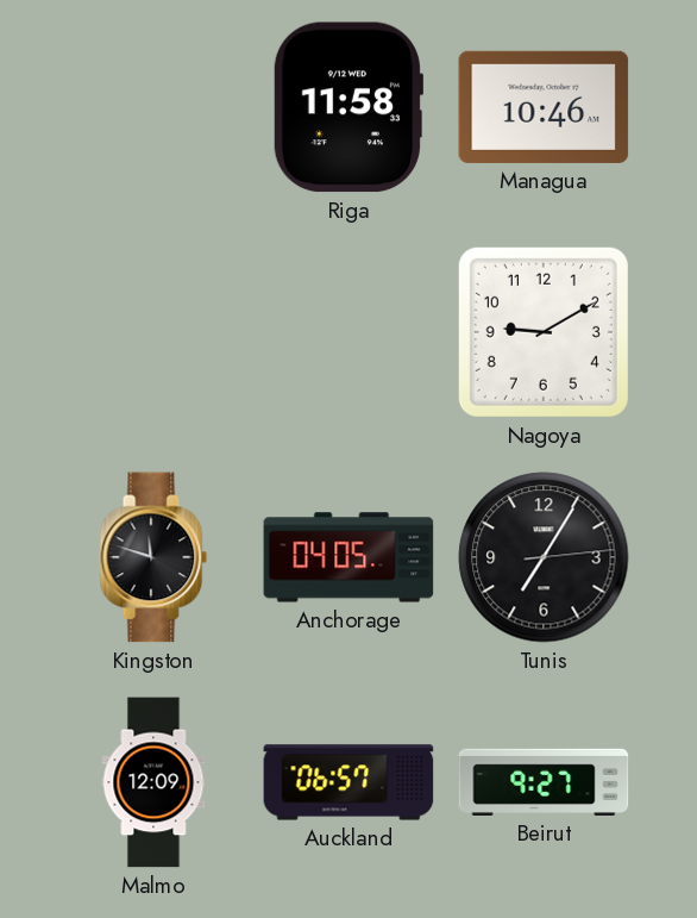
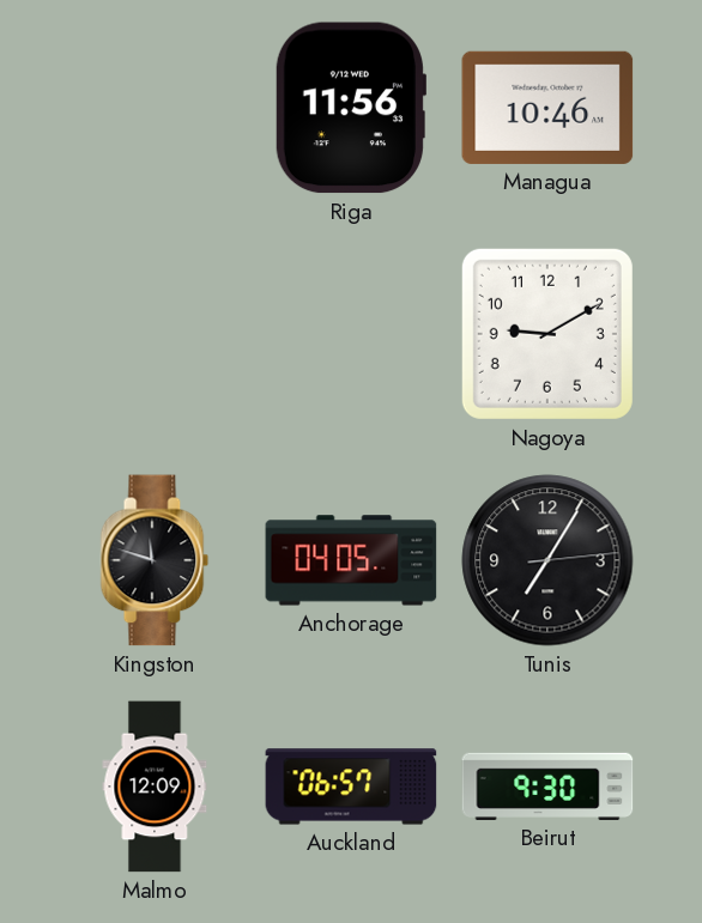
Riga: 11:58 -> 11:56 (350, 108)
Beirut: 9:27 -> 9:30 (547, 787)
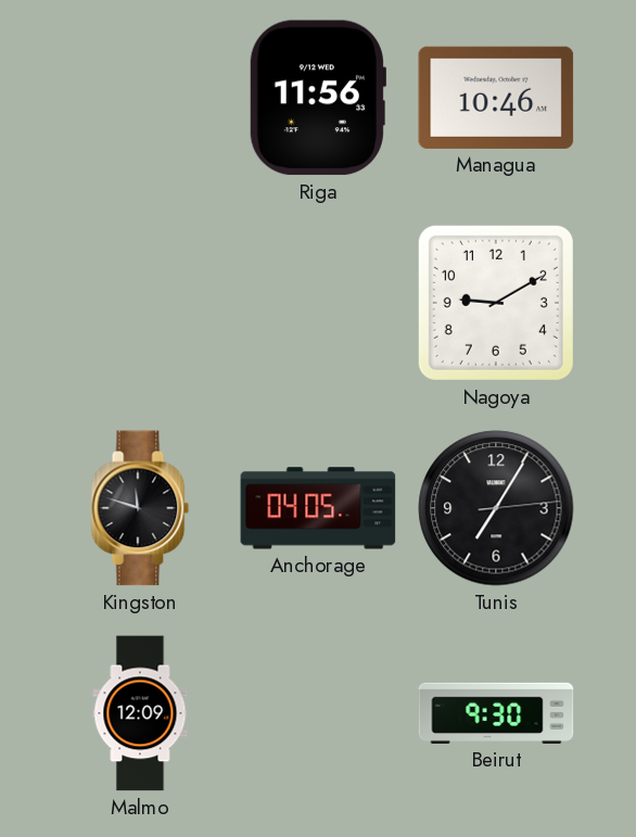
Auckland: 06:57 -> none (351, 787)
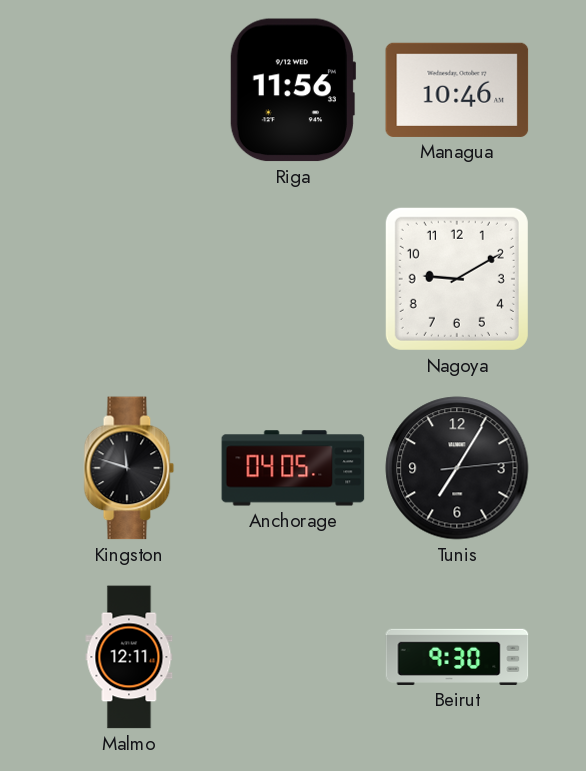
Malmo: 12:09 -> 12:11 (129, 657)
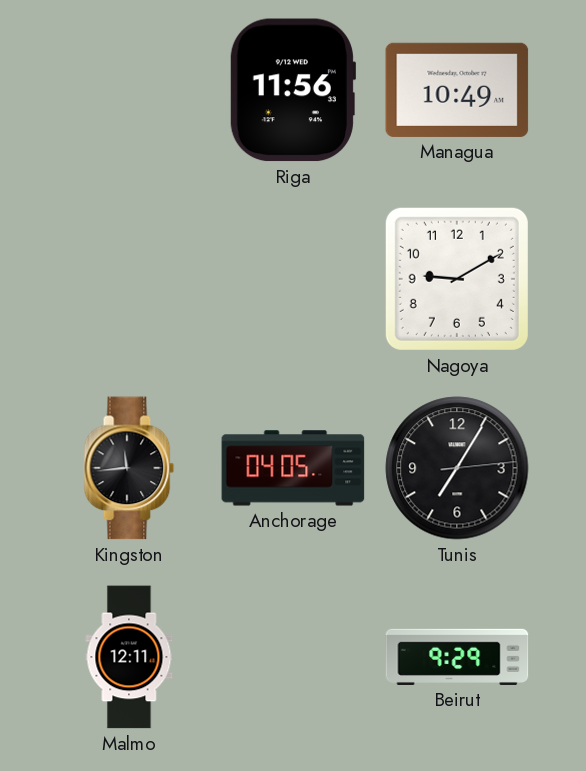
Managua: 10:46 -> 10:49 (457, 90)
Kingston: 11:48 -> 11:44 (129, 468)
Beirut: 9:30 -> 9:29 (457, 657)
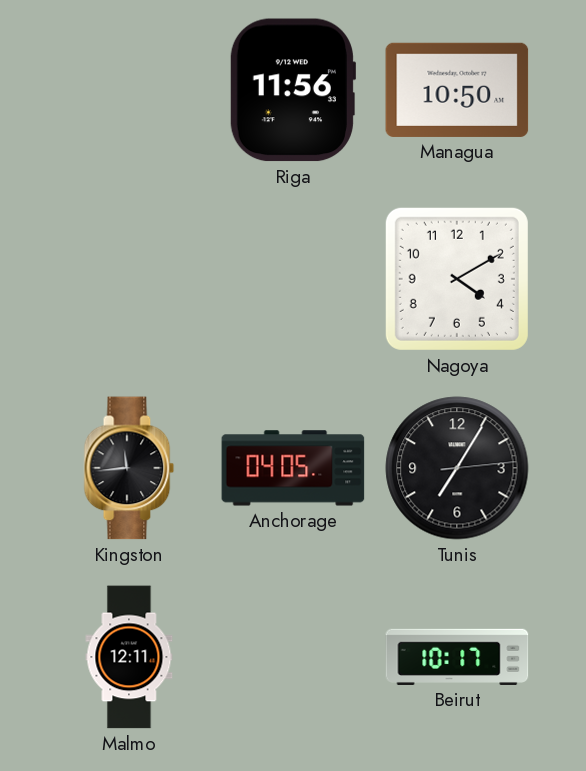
Managua: 10:49 -> 10:50 (457, 90)
Nagoya: 9:10 -> 4:10 (457, 279)
Beirut: 9:29 -> 10:17 (457, 657)
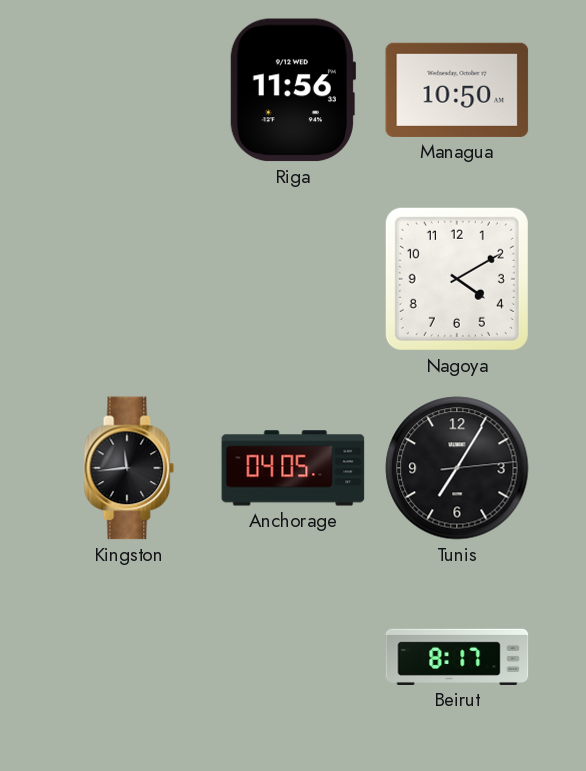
Malmo: 12:11 -> none (129, 657)
Beirut: 10:17 -> 8:17 (457, 657)
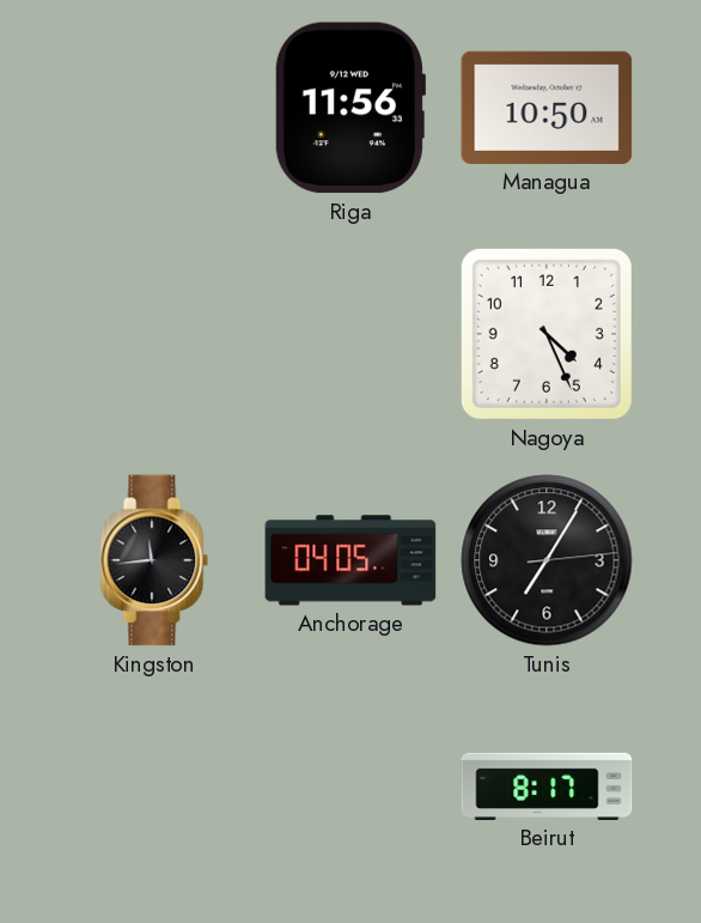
Nagoya: 4:10 -> 4:26 (547, 334)
